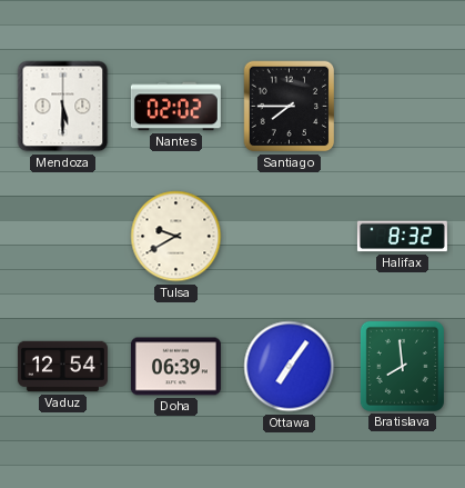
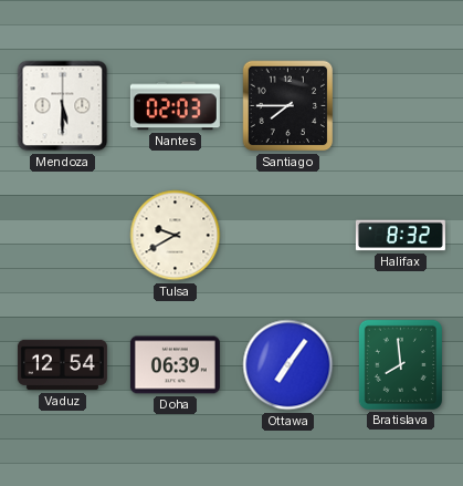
Nantes: 02:02 -> 02:03 (175, 106)
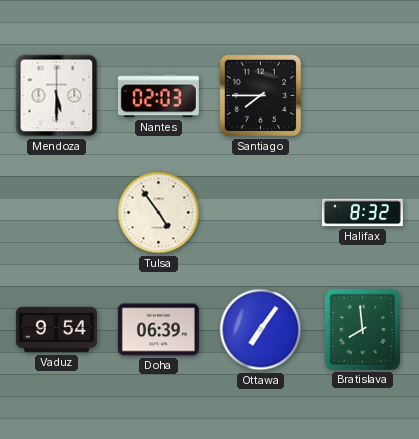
Tulsa: 9:40 -> 4:54 (159, 213)
Vaduz: 12:54 -> 9:54 (56, 330)
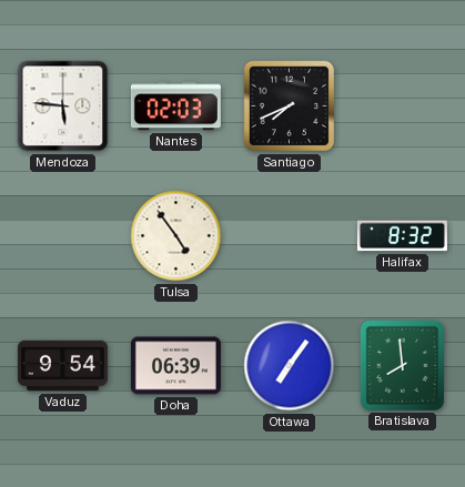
Mendoza: 5:30 -> 5:46 (63, 106)
Santiago: 7:45 -> 7:41 (290, 106)
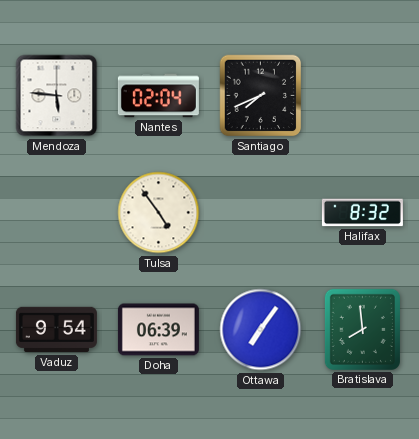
Nantes: 02:03 -> 02:04 (158, 96)
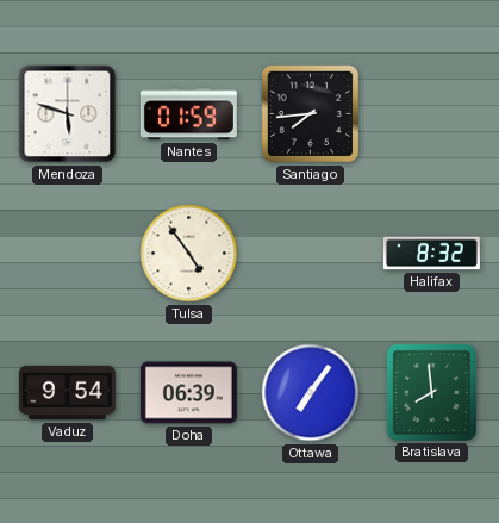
Mendoza: 5:46 -> 5:48 (68, 114)
Nantes: 02:04 -> 01:59 (188, 114)
Santiago: 7:41 -> 7:44 (311, 114)
